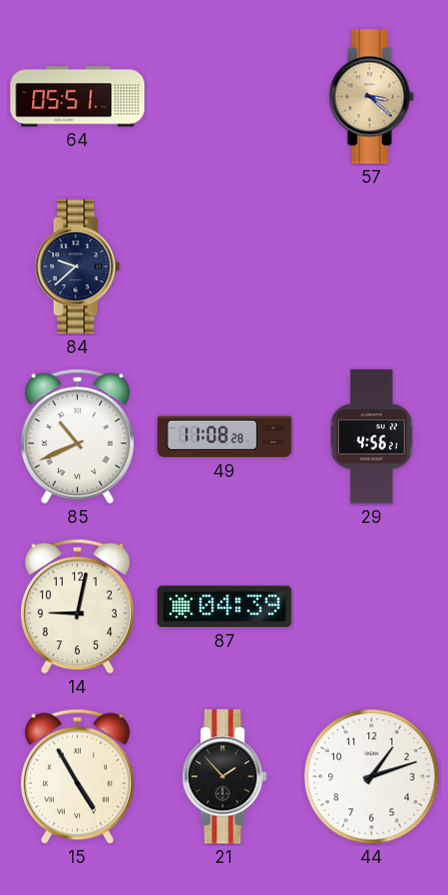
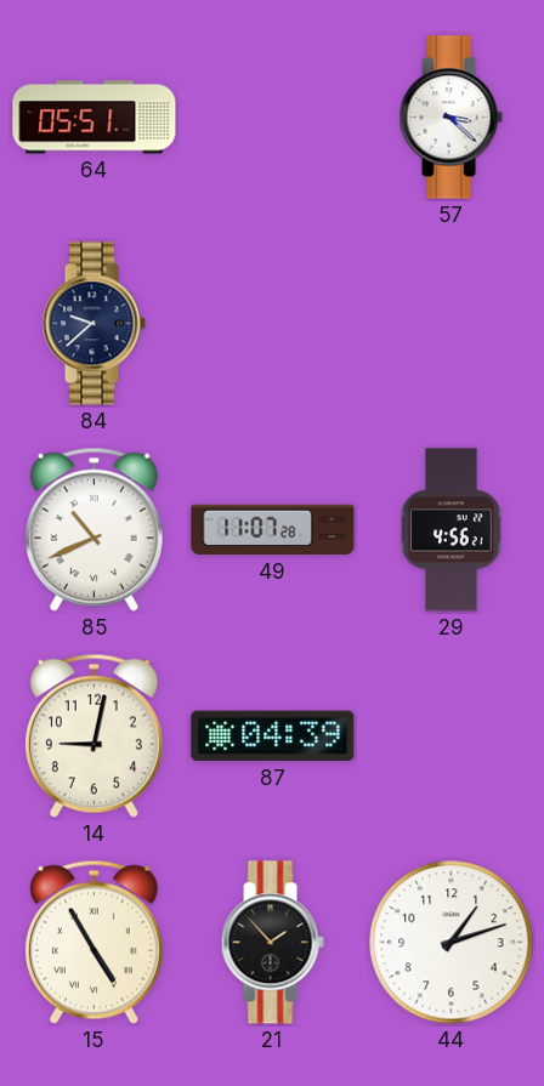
57 dial: champagne -> white (450, 118)
49: 11:08 -> 11:07 (273, 530)
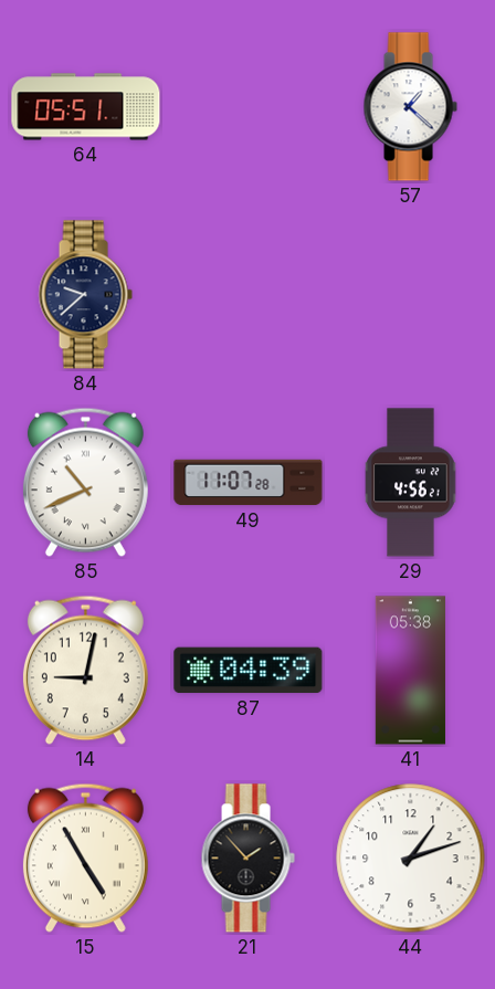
57: 3:22 -> 1:22 (410, 107)
41: none -> 05:38 (410, 671)
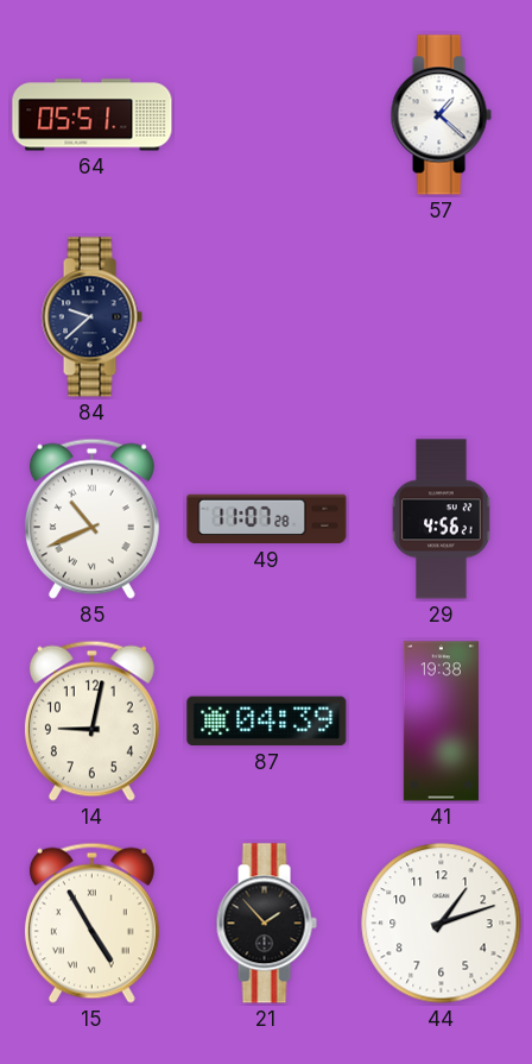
41: 05:38 -> 19:38 (441, 722)
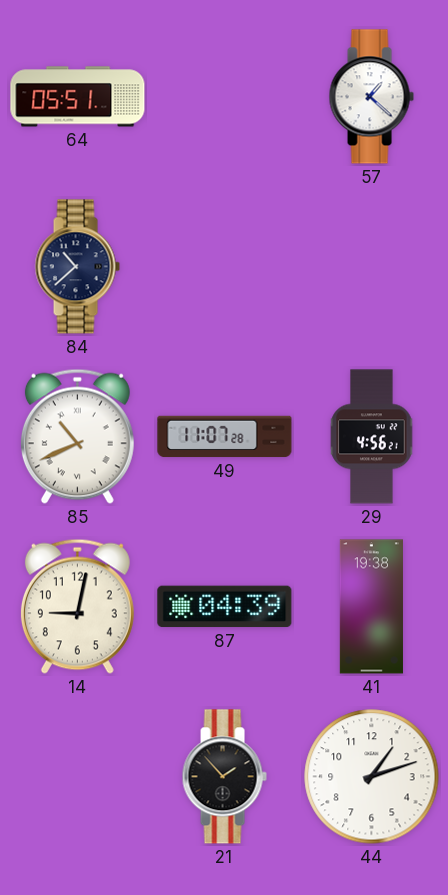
84: 9:38 -> 10:38 (77, 267)
15: 4:55 -> none (91, 923)
